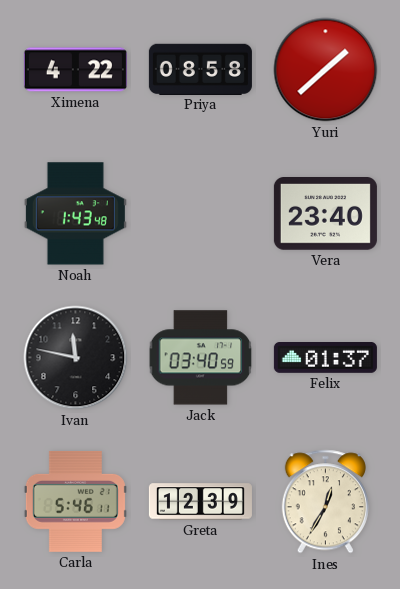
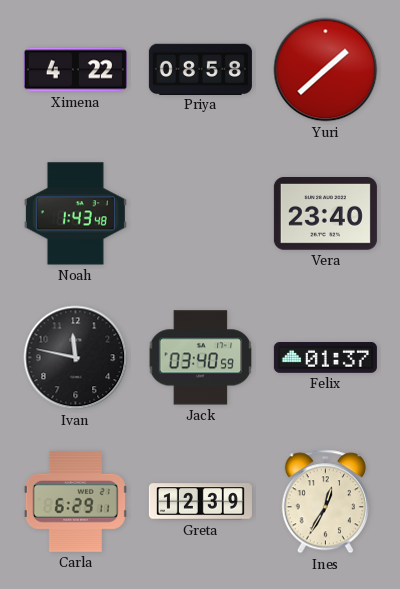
Carla: 5:46 -> 6:29 (75, 501)
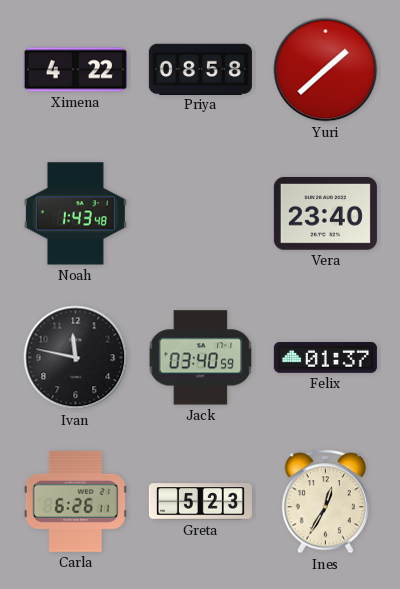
Carla: 6:29 -> 6:26 (75, 501)
Greta: 12:39 -> 5:23 (200, 502)
